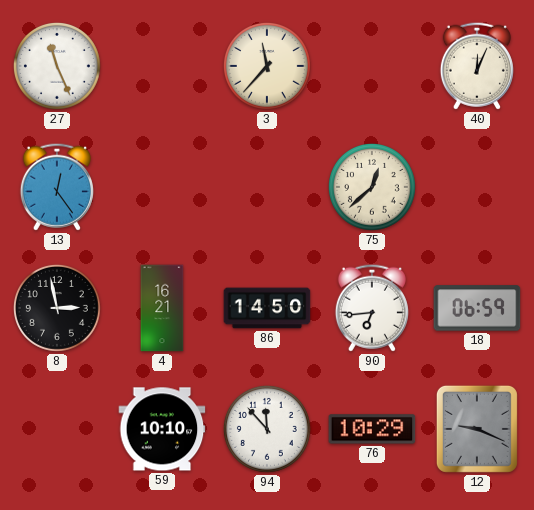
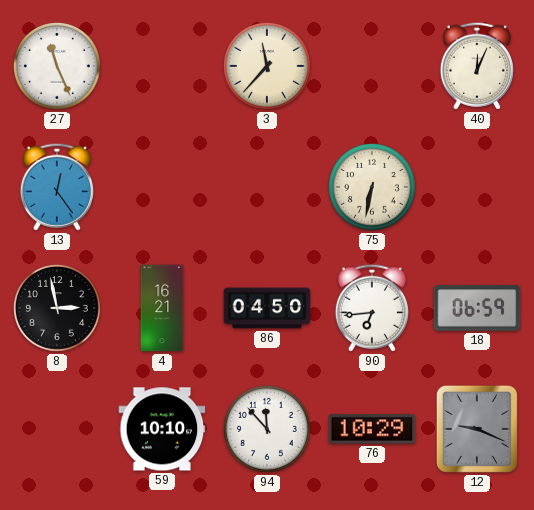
75: 12:38 -> 6:32 (372, 187)
86: 14:50 -> 04:50 (267, 308)
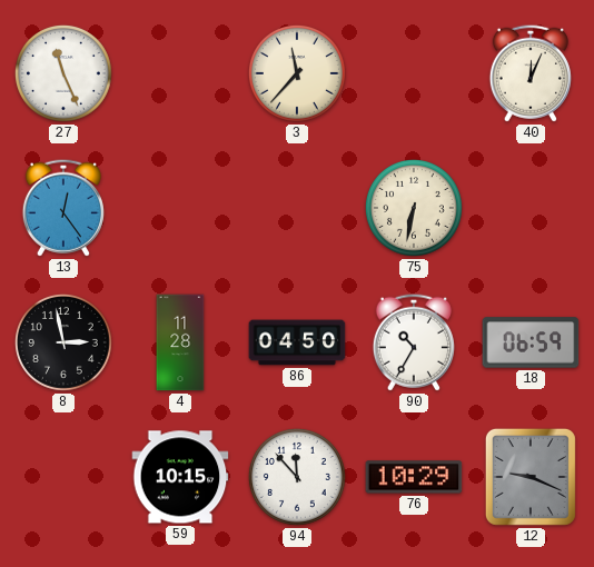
4: 16:21 -> 11:28 (180, 342)
90: 6:44 -> 10:35 (414, 342)
59: 10:10 -> 10:15 (180, 477)
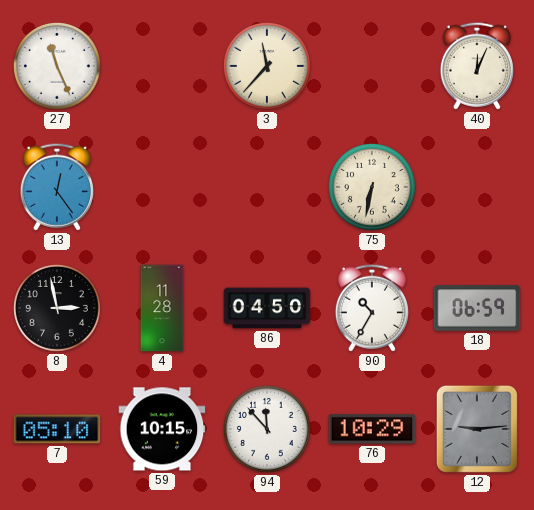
7: none -> 05:10 (57, 429)
12: 9:19 -> 9:14 (477, 429)
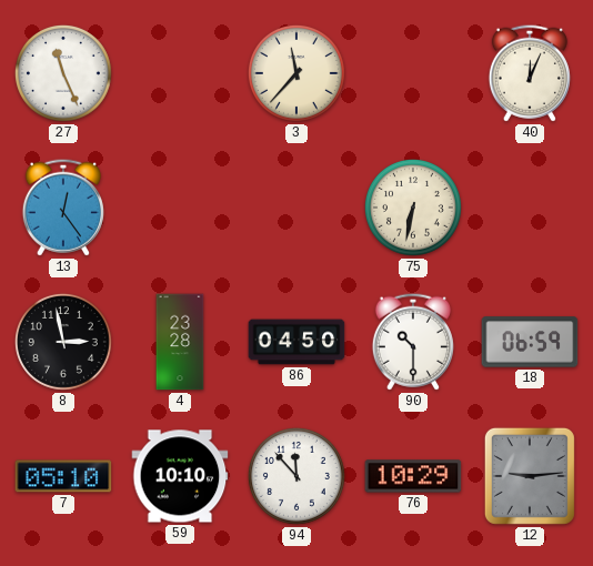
4: 11:28 -> 23:28 (180, 342)
90: 10:35 -> 10:30 (413, 342)
59: 10:15 -> 10:10 (180, 476)
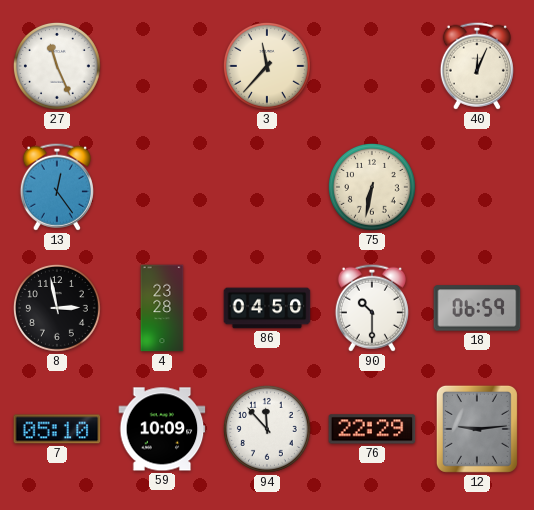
59: 10:10 -> 10:09 (162, 429)
76: 10:29 -> 22:29 (372, 429)
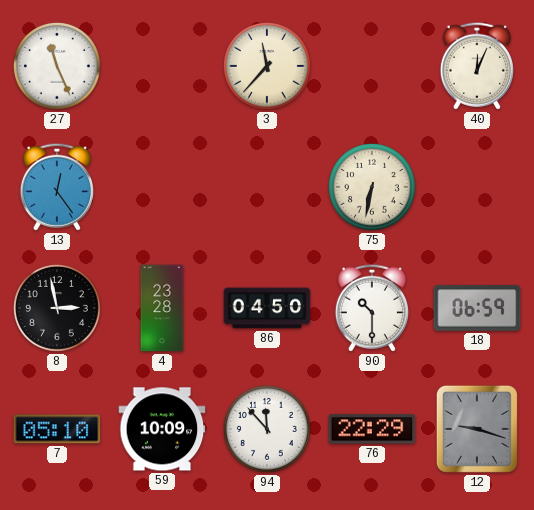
12: 9:14 -> 9:18 (477, 429)
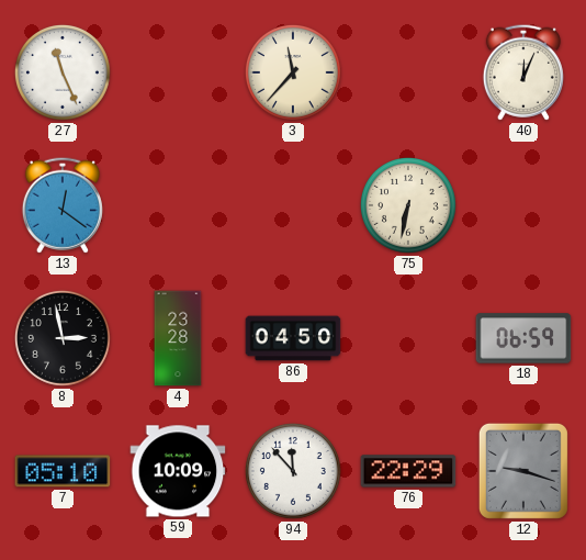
13: 12:24 -> 12:21 (63, 205)
90: 10:30 -> none (372, 308)
